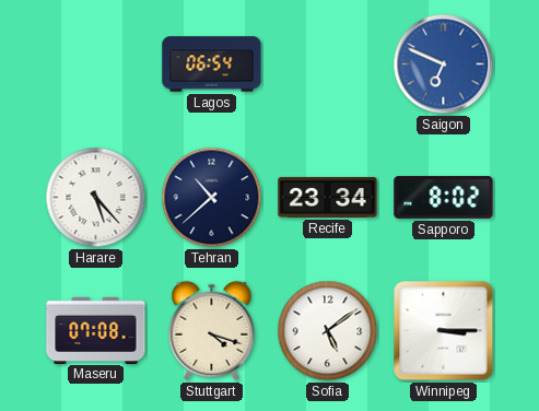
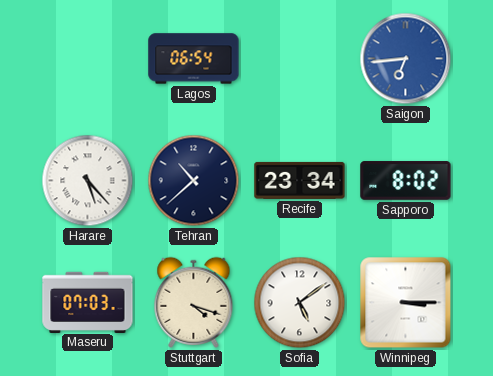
Saigon: 6:49 -> 6:44 (406, 59)
Maseru: 07:08 -> 07:03 (88, 302)
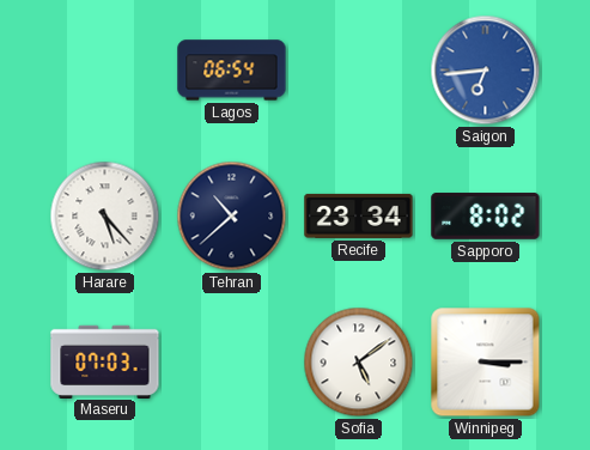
Stuttgart: 4:18 -> none (194, 302)
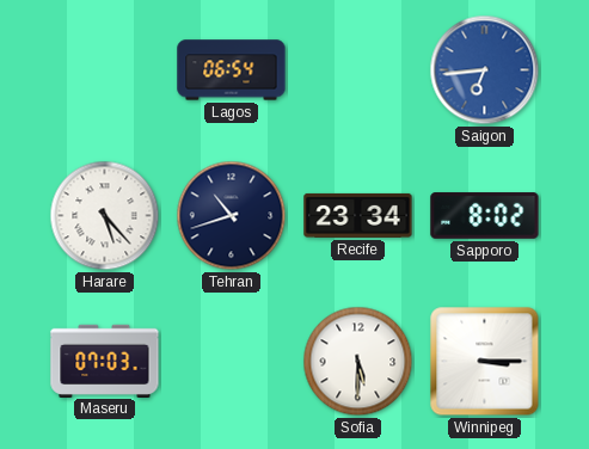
Tehran: 10:38 -> 10:42 (232, 216)
Sofia: 5:09 -> 5:30 (358, 362)
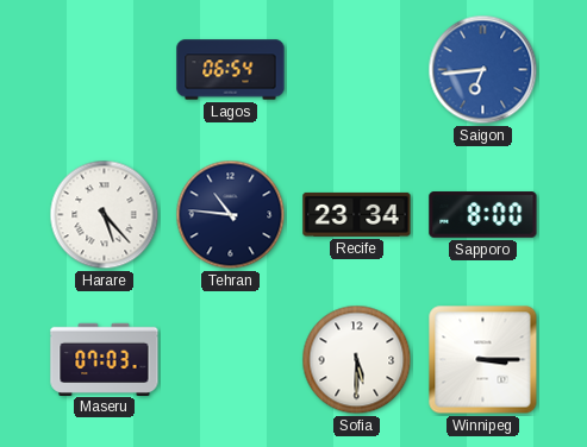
Tehran: 10:42 -> 10:46 (231, 215)
Sapporo: 8:02 -> 8:00 (483, 215)
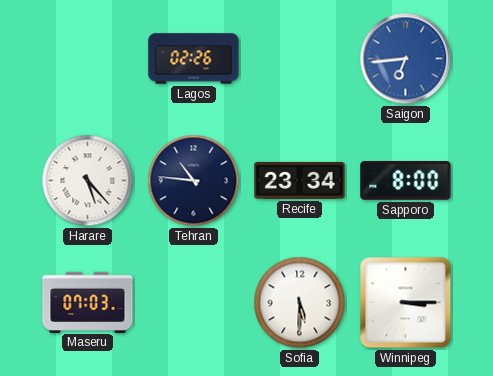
Lagos: 06:54 -> 02:26 (194, 59)
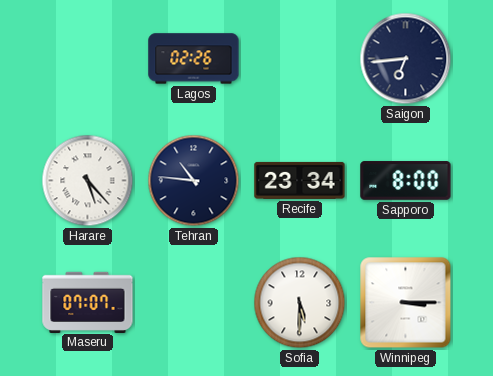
Saigon dial: blue -> navy (406, 59)
Maseru: 07:03 -> 07:07 (88, 302)
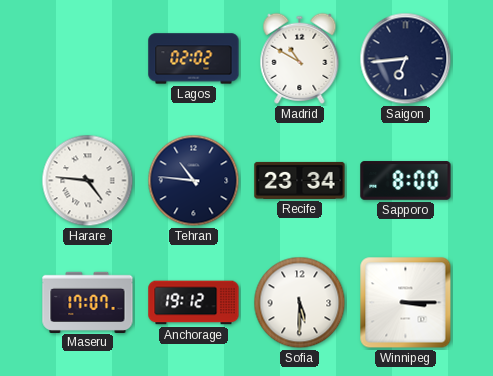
Lagos: 02:26 -> 02:02 (194, 59)
Madrid: none -> 10:50 (300, 58)
Harare: 5:23 -> 4:46 (88, 181)
Maseru: 07:07 -> 17:07 (88, 302)
Anchorage: none -> 19:12 (194, 303)
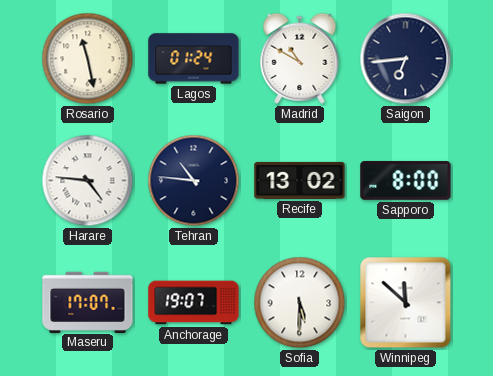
Rosario: none -> 11:28 (88, 59)
Lagos: 02:02 -> 01:24 (194, 59)
Recife: 23:34 -> 13:02 (300, 180)
Anchorage: 19:12 -> 19:07 (194, 303)
Winnipeg: 3:15 -> 11:52 (406, 303)
